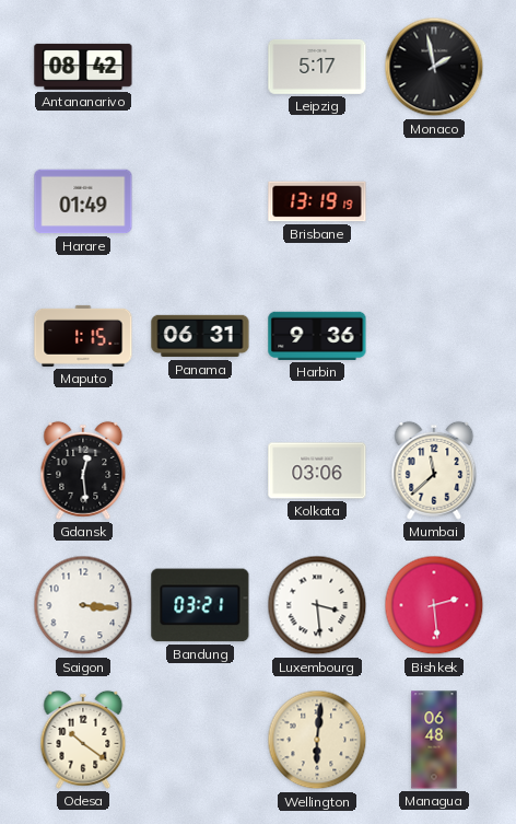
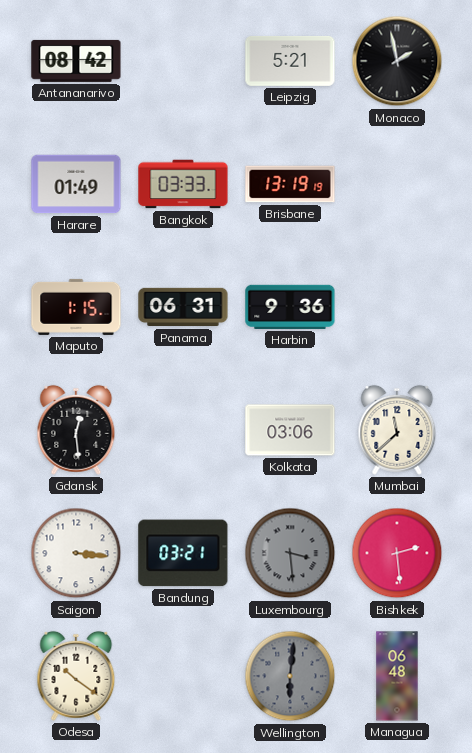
Leipzig: 5:17 -> 5:21 (290, 61)
Bangkok: none -> 03:33 (183, 184)
Luxembourg dial: white -> grey (290, 553)
Wellington dial: cream -> grey (290, 676)
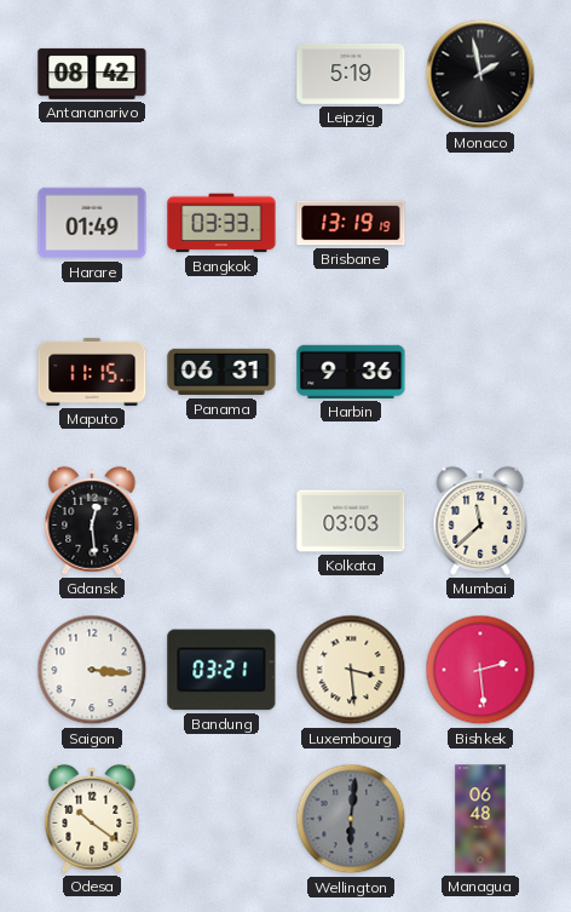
Leipzig: 5:21 -> 5:19 (351, 74)
Maputo: 1:15 -> 11:15 (92, 372)
Kolkata: 03:06 -> 03:03 (351, 521)
Luxembourg dial: grey -> cream (351, 670)
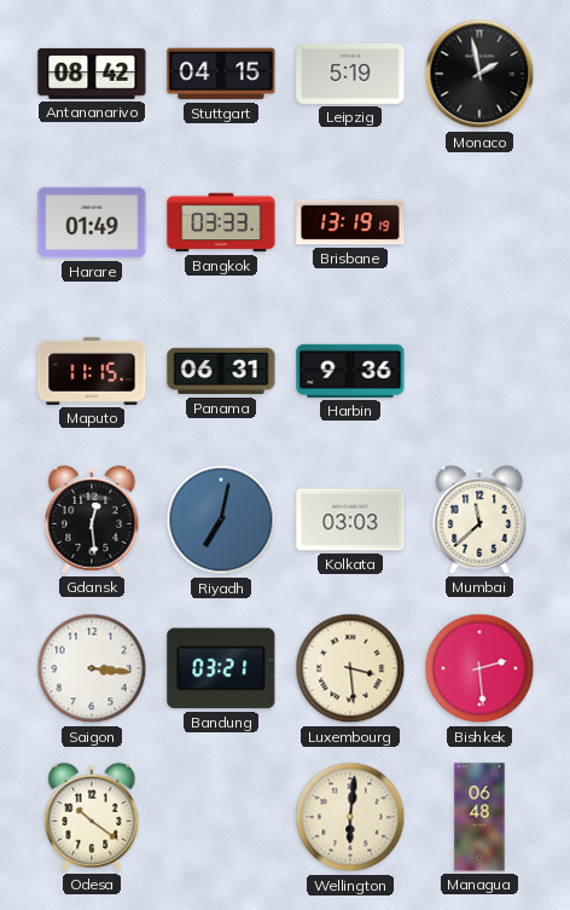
Stuttgart: none -> 04:15 (221, 74)
Riyadh: none -> 7:02 (221, 520)
Wellington dial: grey -> cream (350, 817)
